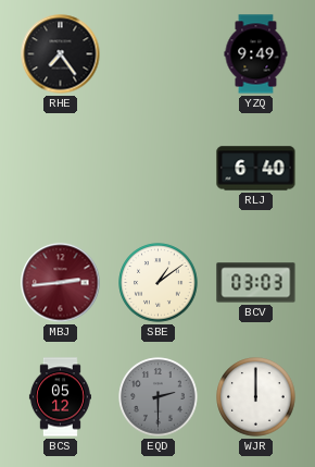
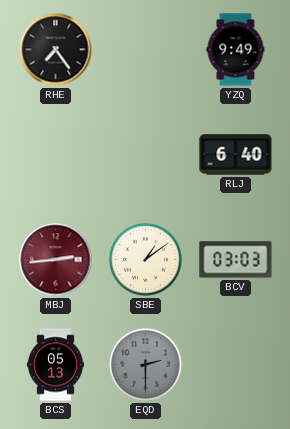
BCS: 05:12 -> 05:13 (55, 365)
WJR: 12:00 -> none (256, 397)
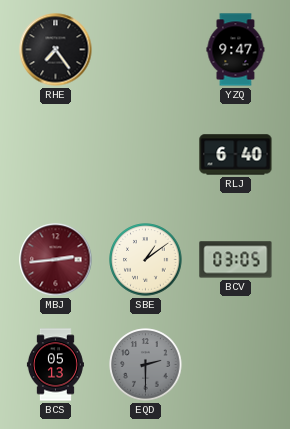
YZQ: 9:49 -> 9:47 (236, 50)
BCV: 03:03 -> 03:05 (236, 260)
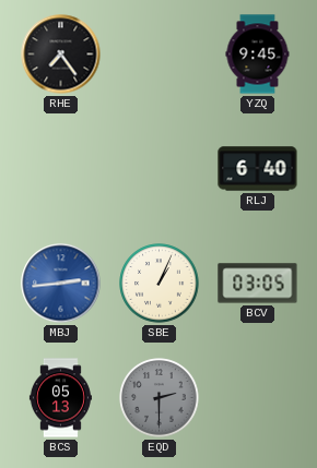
YZQ: 9:47 -> 9:45 (258, 55)
MBJ dial: burgundy -> blue (61, 284)
SBE: 1:09 -> 1:04 (160, 284)
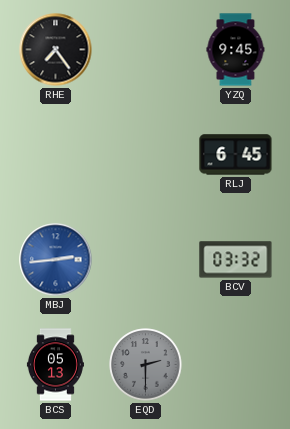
RLJ: 6:40 -> 6:45 (236, 155)
SBE: 1:04 -> none (160, 284)
BCV: 03:05 -> 03:32 (236, 260)
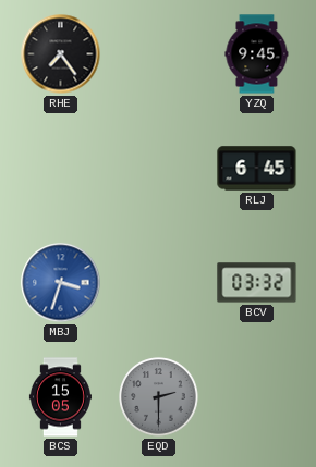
MBJ: 2:44 -> 3:33 (61, 283)
BCS: 05:13 -> 15:05 (60, 397)
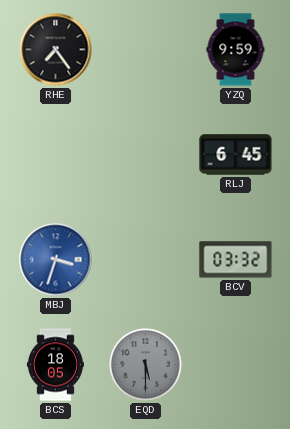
YZQ: 9:45 -> 9:59 (236, 50)
BCS: 15:05 -> 18:05 (55, 365)
EQD: 2:30 -> 5:30 (146, 365)
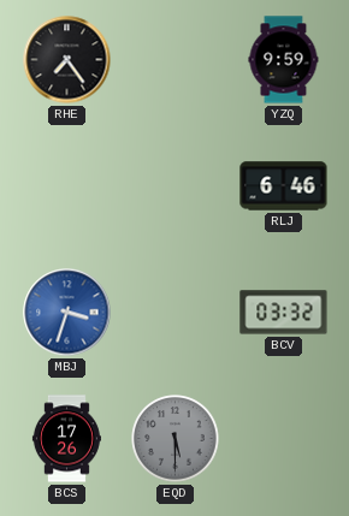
RLJ: 6:45 -> 6:46 (284, 186)
BCS: 18:05 -> 17:26 (66, 439)
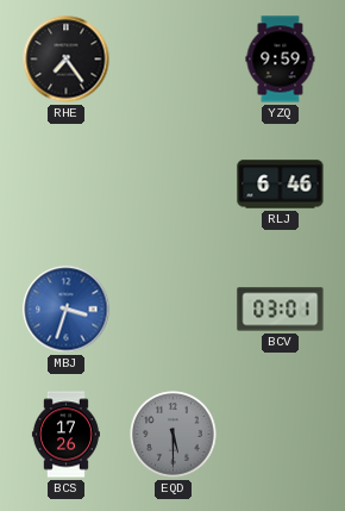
BCV: 03:32 -> 03:01 (281, 310)
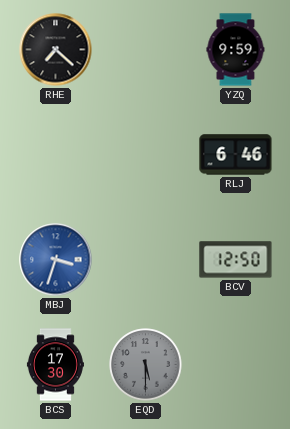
RHE: 7:24 -> 7:22 (56, 50)
BCV: 03:01 -> 12:50 (236, 260)
BCS: 17:26 -> 17:30 (55, 365)
